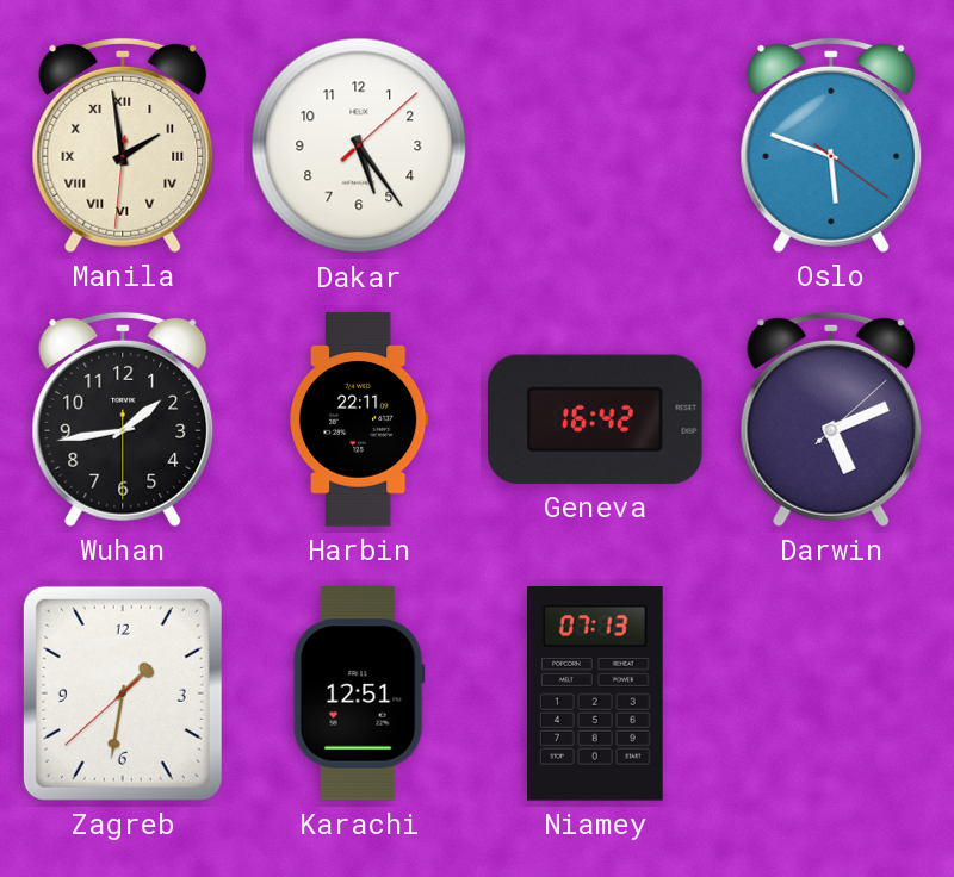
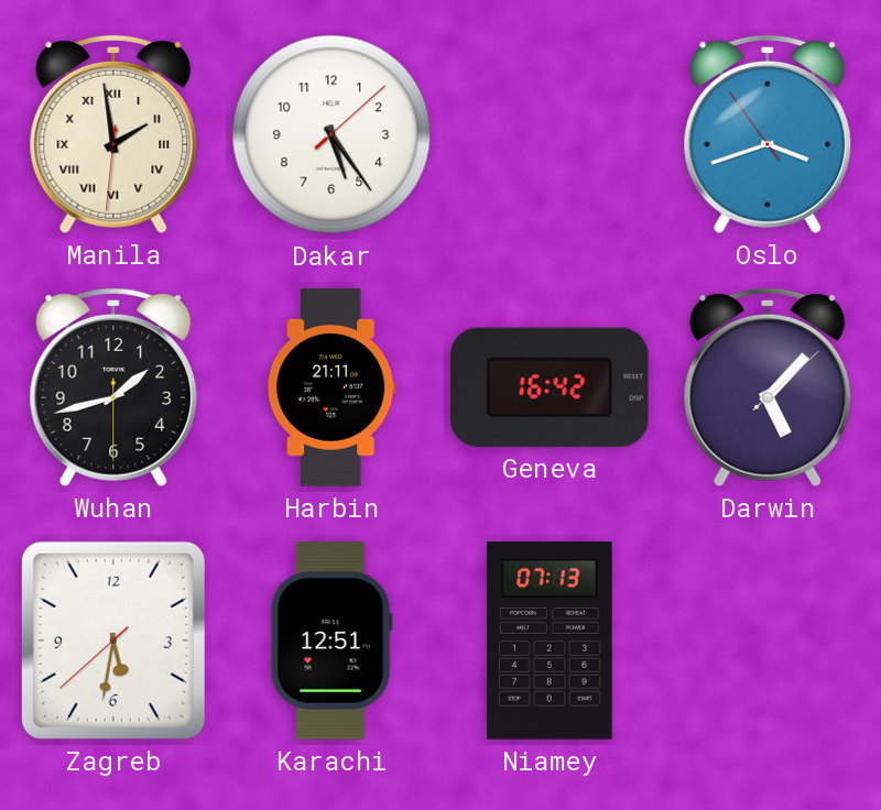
Oslo: 5:48 -> 3:41 (768, 134)
Wuhan: 1:43 -> 1:42 (113, 387)
Harbin: 22:11 -> 21:11 (333, 387)
Darwin: 5:11 -> 5:07 (768, 387)
Zagreb: 1:31 -> 5:31 (113, 641)
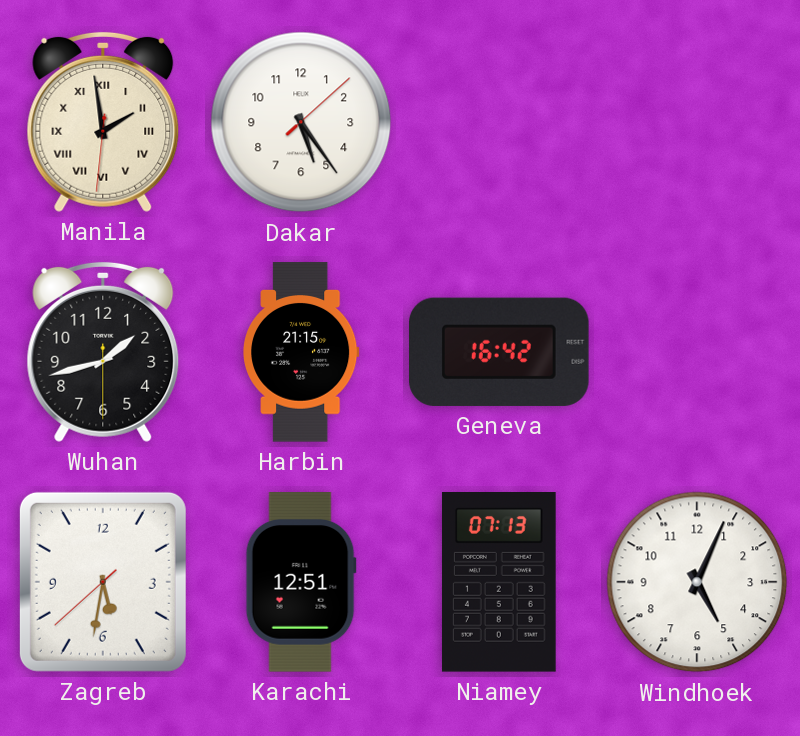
Oslo: 3:41 -> none (768, 134)
Harbin: 21:11 -> 21:15 (302, 352)
Darwin: 5:07 -> none (768, 387)
Windhoek: none -> 5:04 (697, 582)
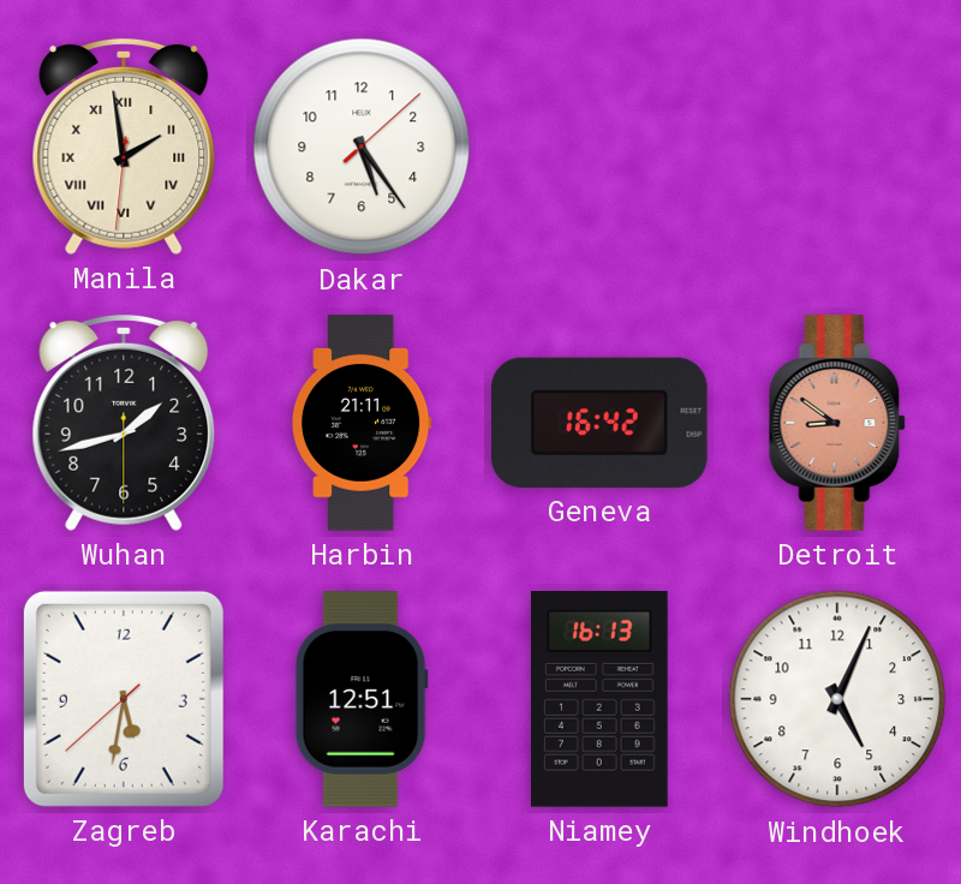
Harbin: 21:15 -> 21:11 (363, 423)
Detroit: none -> 8:51 (837, 423)
Niamey: 07:13 -> 16:13 (599, 699)
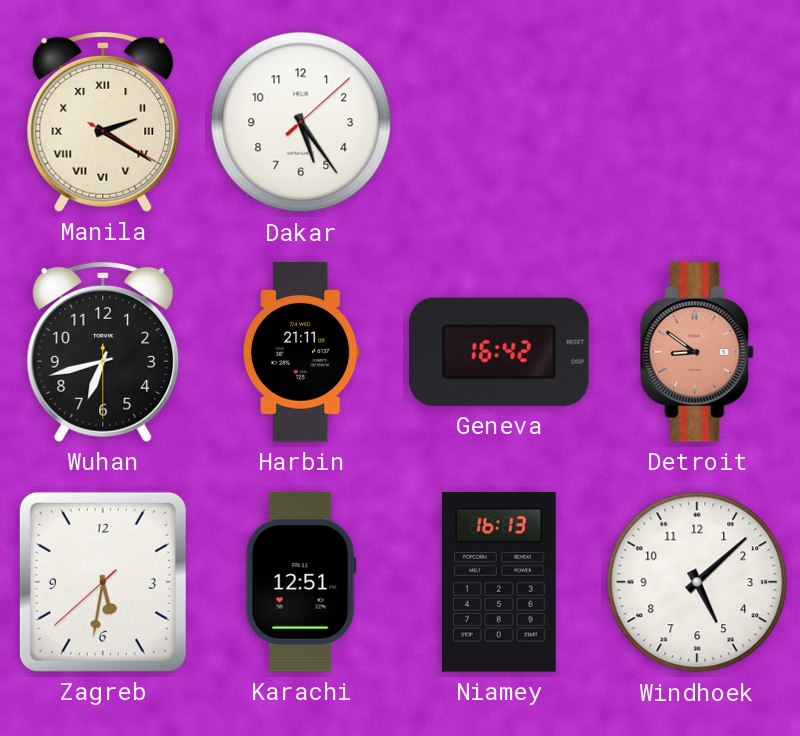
Manila: 1:58 -> 2:20 (103, 122)
Wuhan: 1:42 -> 6:42 (103, 352)
Windhoek: 5:04 -> 5:08 (697, 582)
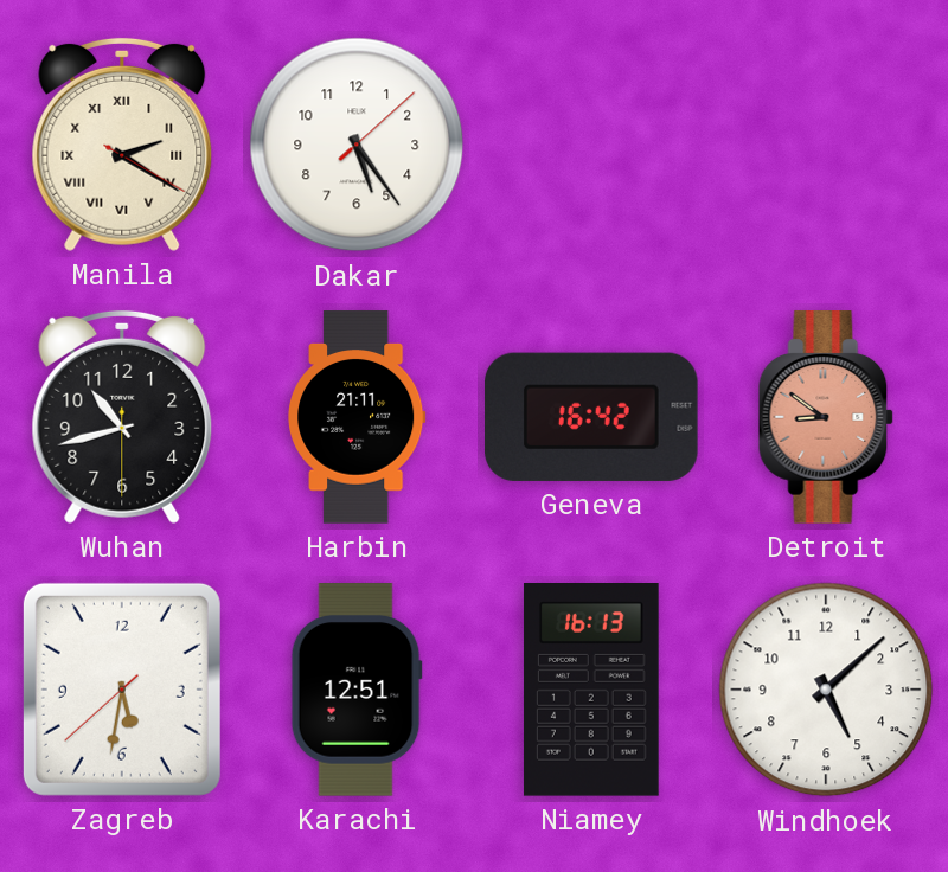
Wuhan: 6:42 -> 10:42 (122, 417)
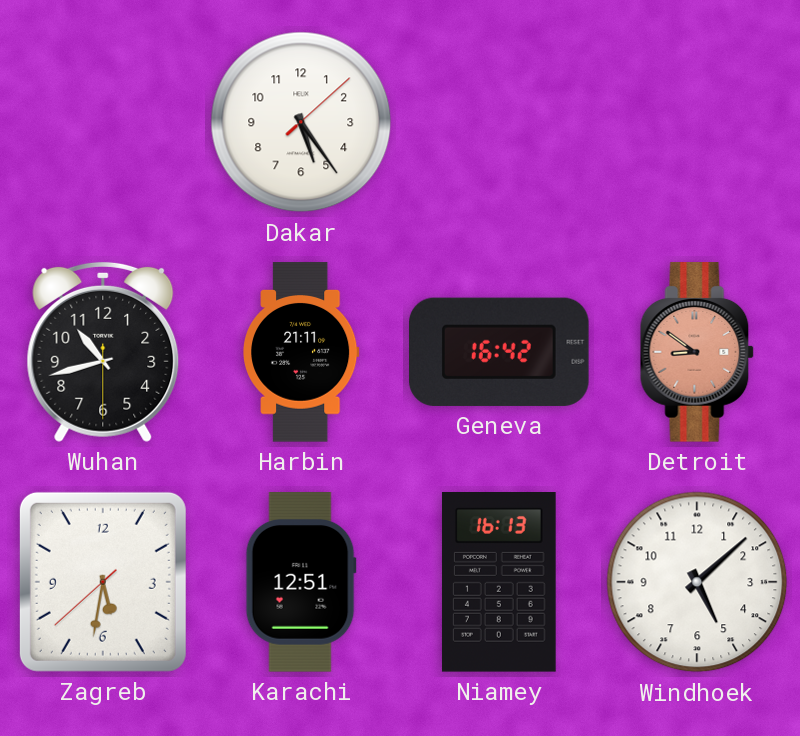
Manila: 2:20 -> none (122, 145)
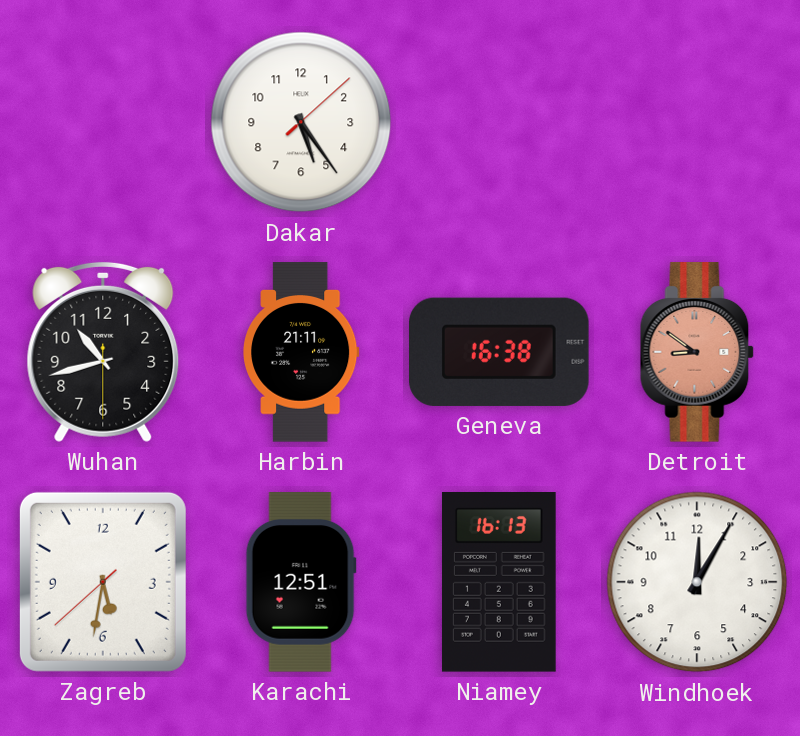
Geneva: 16:42 -> 16:38 (500, 352)
Windhoek: 5:08 -> 12:05 (697, 582)
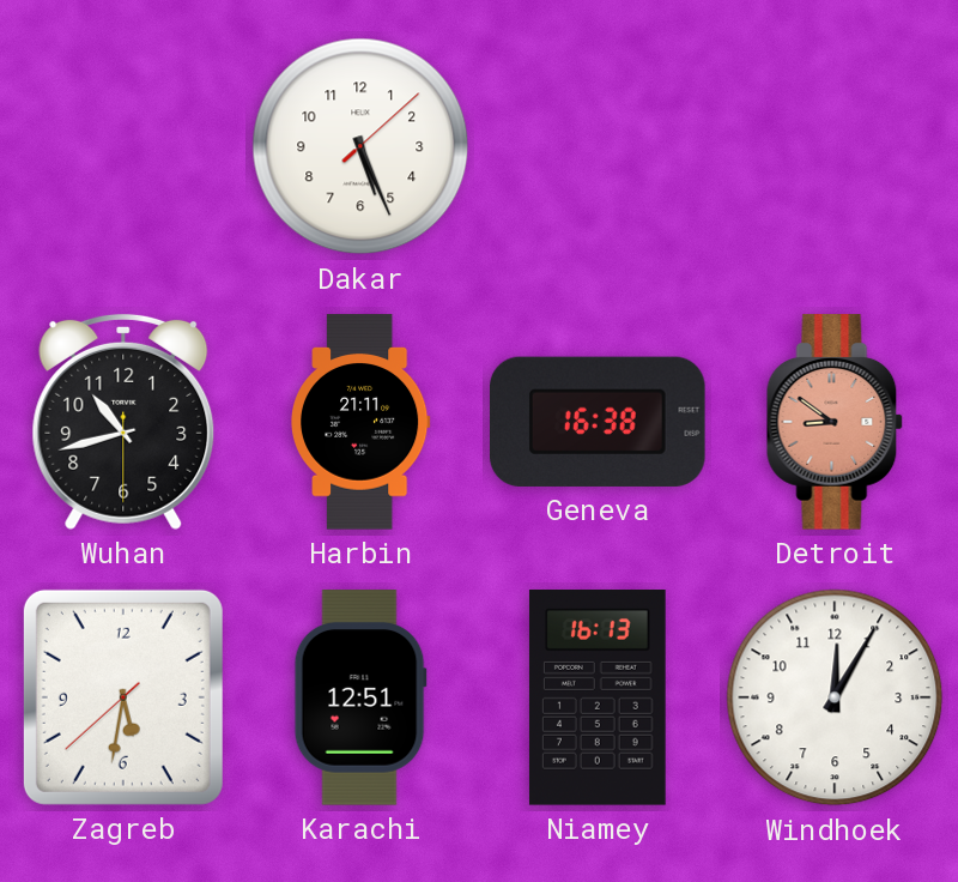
Dakar: 5:24 -> 5:26 (360, 146)
